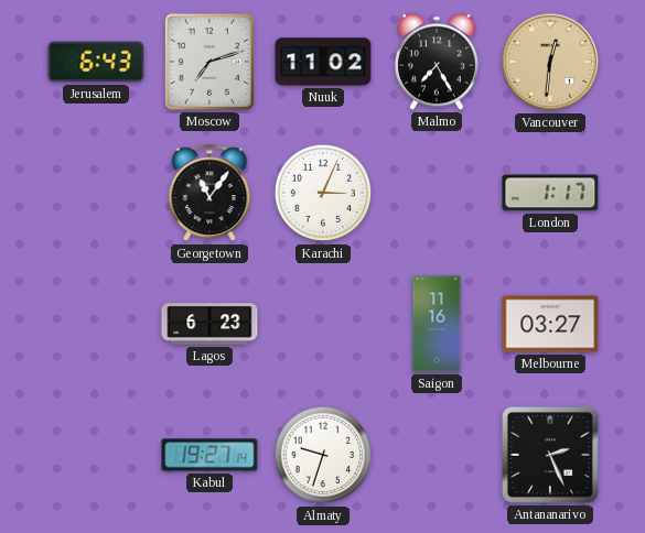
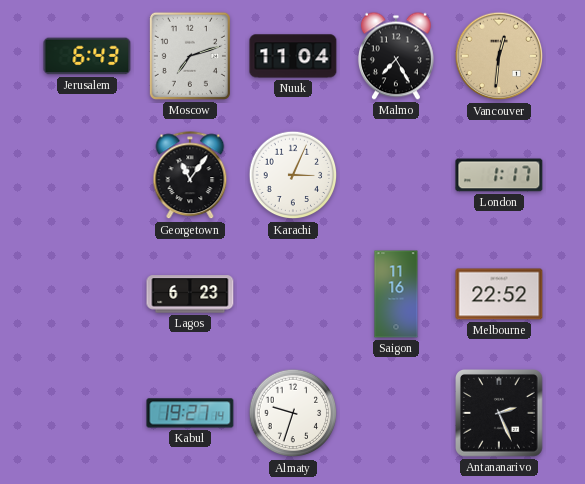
Nuuk: 11:02 -> 11:04 (293, 56)
Melbourne: 03:27 -> 22:52 (499, 294)
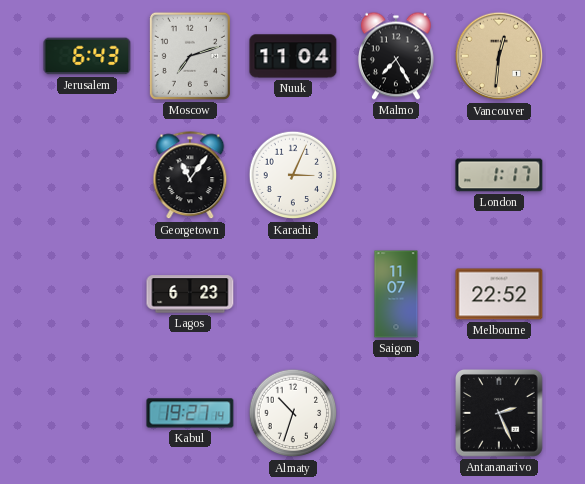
Saigon: 11:16 -> 11:07 (396, 294)
Almaty: 9:33 -> 10:33 (293, 413)
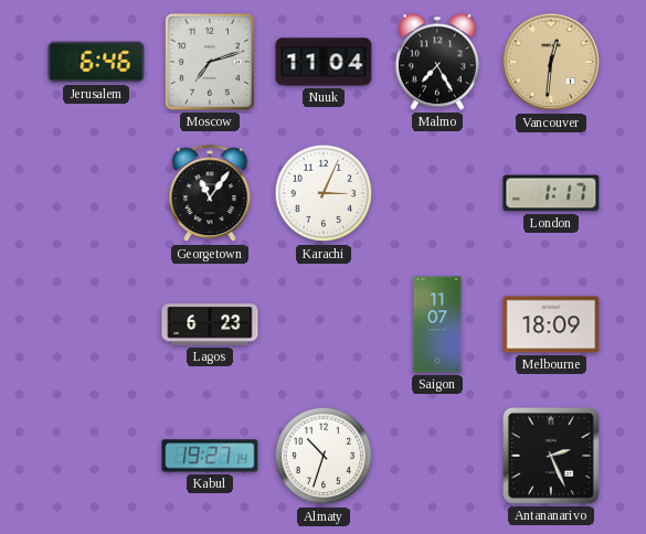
Jerusalem: 6:43 -> 6:46 (96, 62)
Melbourne: 22:52 -> 18:09 (551, 324)
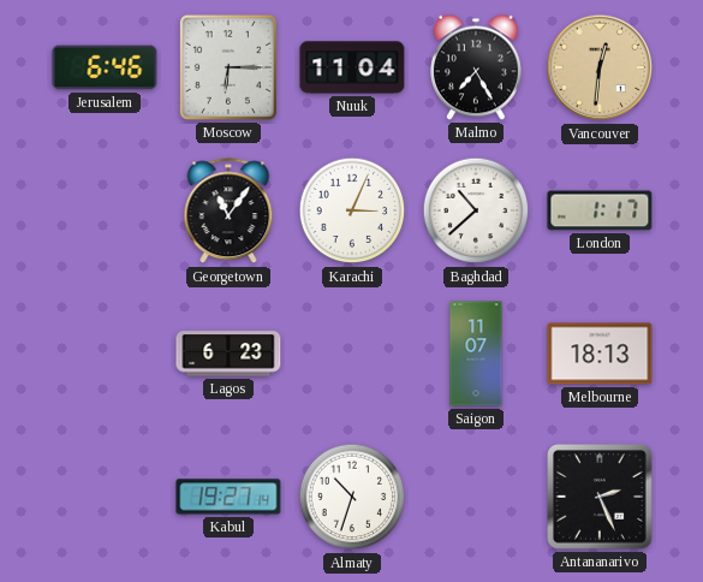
Moscow: 7:12 -> 6:15 (228, 67)
Baghdad: none -> 10:38 (476, 210)
Melbourne: 18:09 -> 18:13 (600, 354)
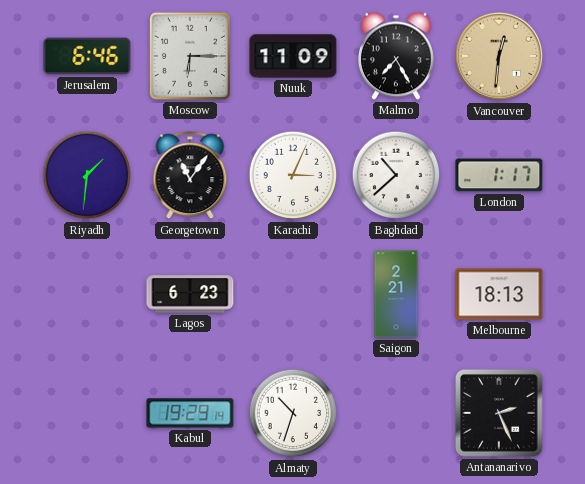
Nuuk: 11:04 -> 11:09 (293, 56)
Riyadh: none -> 1:31 (87, 175)
Saigon: 11:07 -> 2:21 (396, 294)
Kabul: 19:27 -> 19:29 (190, 413)
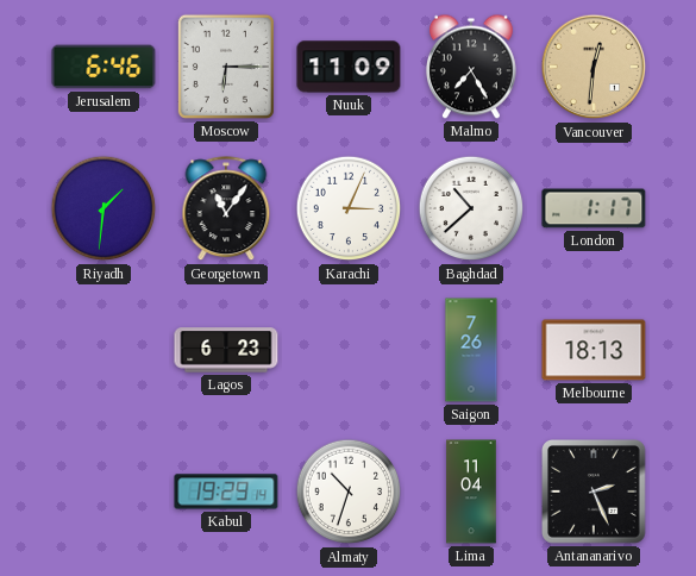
Saigon: 2:21 -> 7:26 (471, 350)
Lima: none -> 11:04 (471, 492)
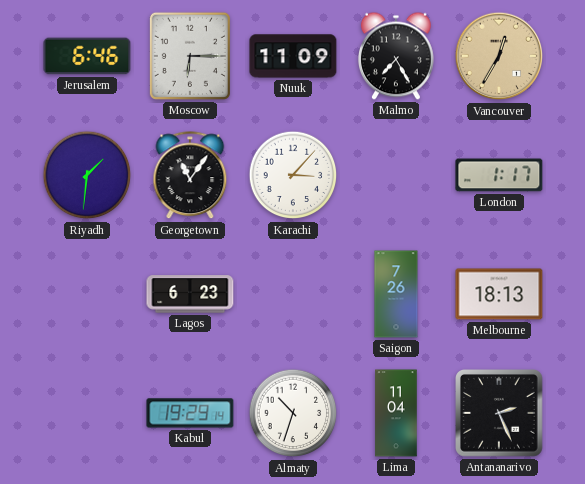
Vancouver: 12:31 -> 12:35 (499, 56)
Karachi: 3:04 -> 3:07 (293, 175)
Baghdad: 10:38 -> none (471, 208)
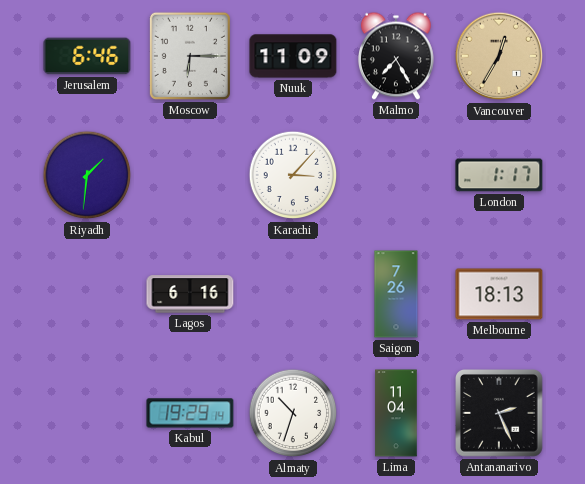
Georgetown: 11:06 -> none (190, 176)
Lagos: 6:23 -> 6:16 (190, 294)
